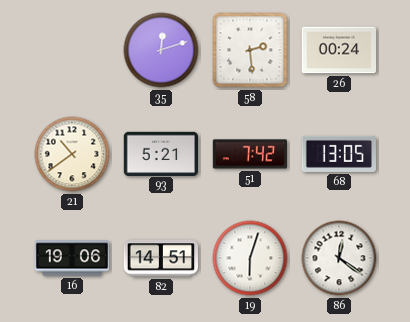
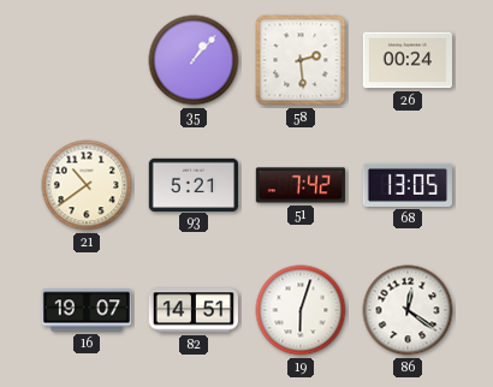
35: 12:12 -> 1:07 (194, 60)
16: 19:06 -> 19:07 (87, 310)
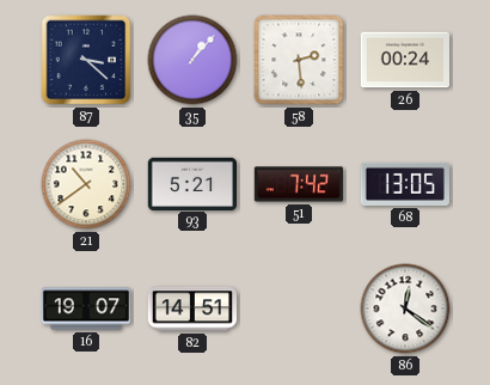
87: none -> 3:22 (86, 60)
19: 6:03 -> none (301, 310)
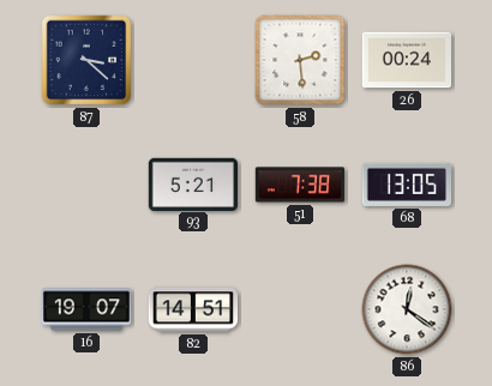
35: 1:07 -> none (192, 60)
21: 10:39 -> none (86, 184)
51: 7:42 -> 7:38 (300, 185)
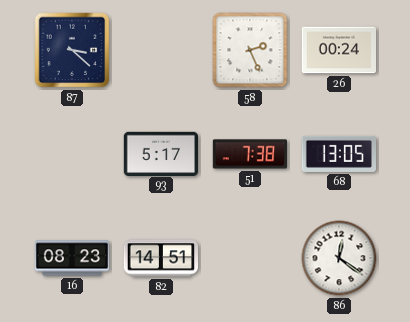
58: 2:29 -> 2:26 (250, 50)
93: 5:21 -> 5:17 (160, 153)
16: 19:07 -> 08:23 (72, 258)
